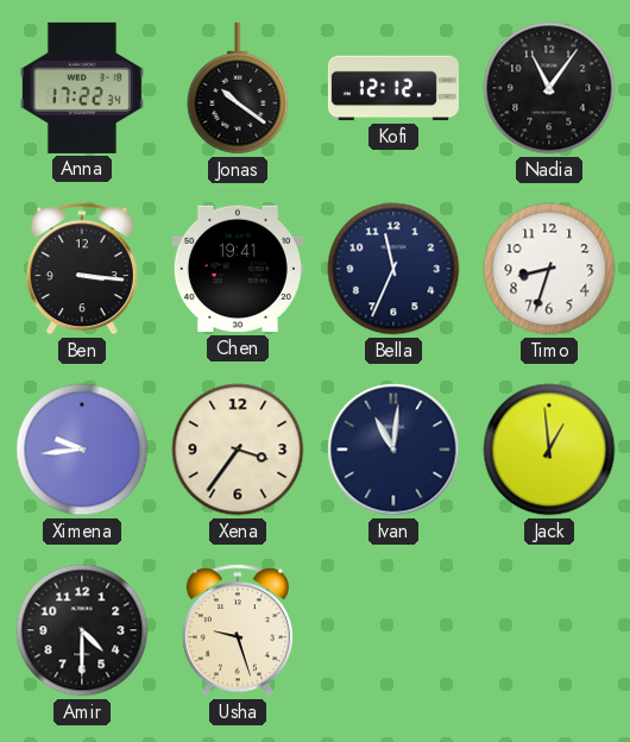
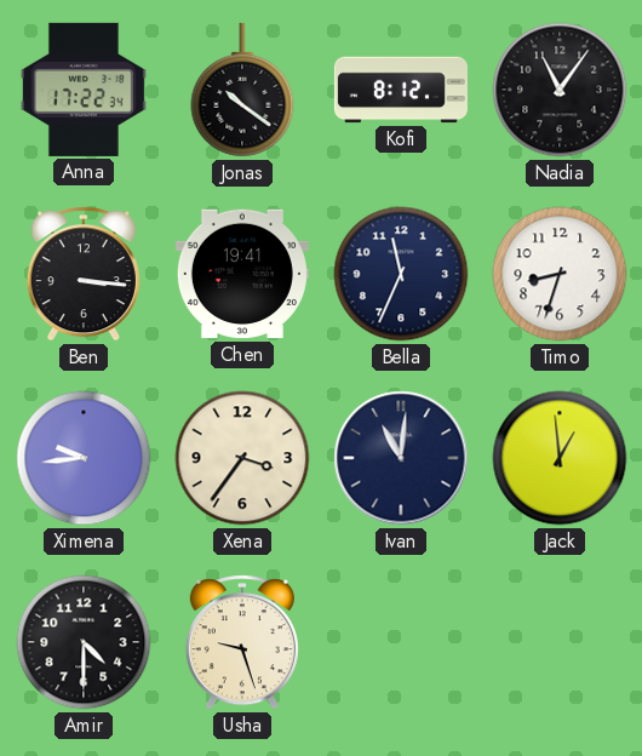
Kofi: 12:12 -> 8:12 (401, 90)
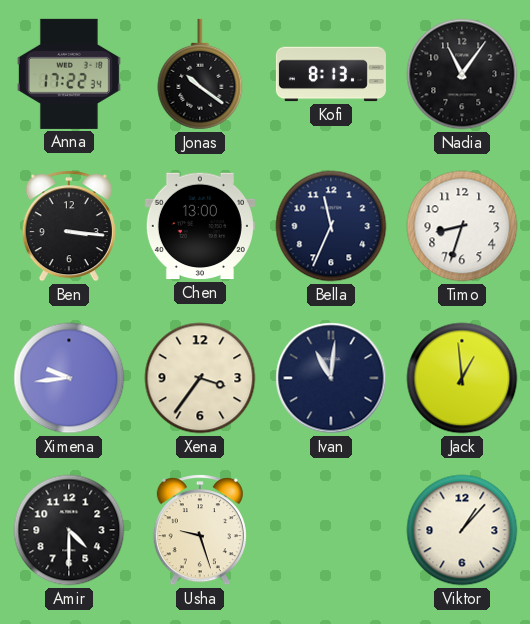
Kofi: 8:12 -> 8:13 (331, 74)
Chen: 19:41 -> 13:00 (200, 226)
Viktor: none -> 1:07 (462, 530)
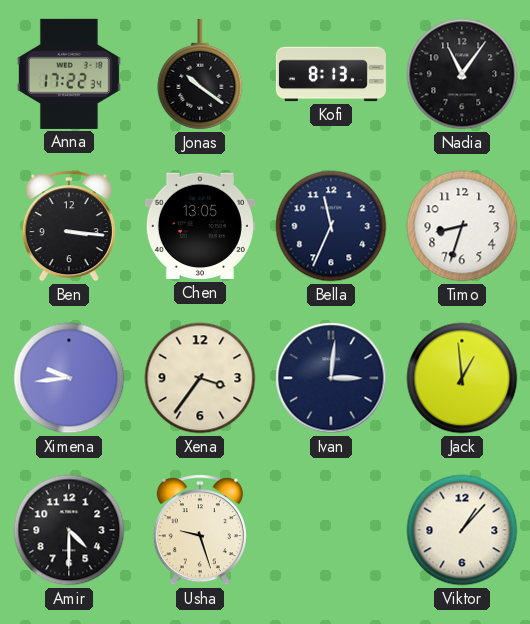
Chen: 13:00 -> 13:05 (200, 226)
Ivan: 11:01 -> 3:01 (331, 378)
